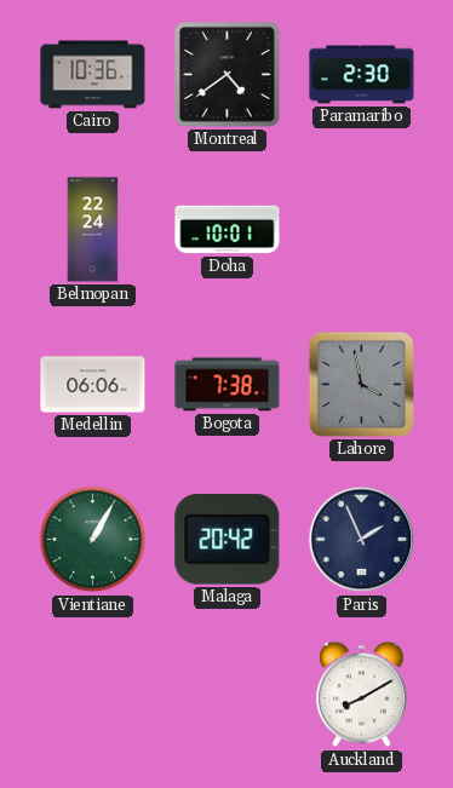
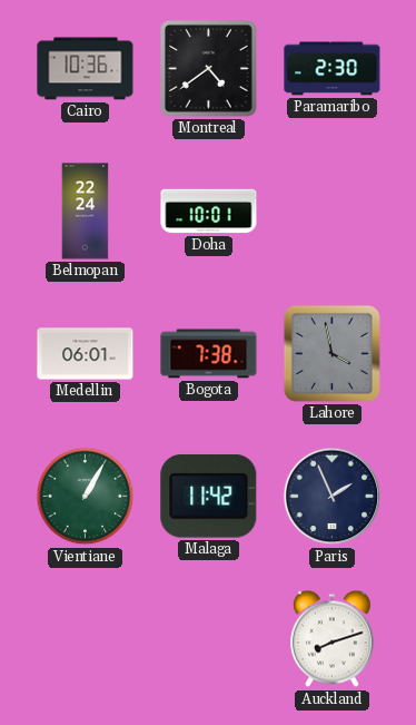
Medellin: 06:06 -> 06:01 (86, 354)
Malaga: 20:42 -> 11:42 (209, 497)
Auckland: 8:10 -> 8:12 (333, 639)
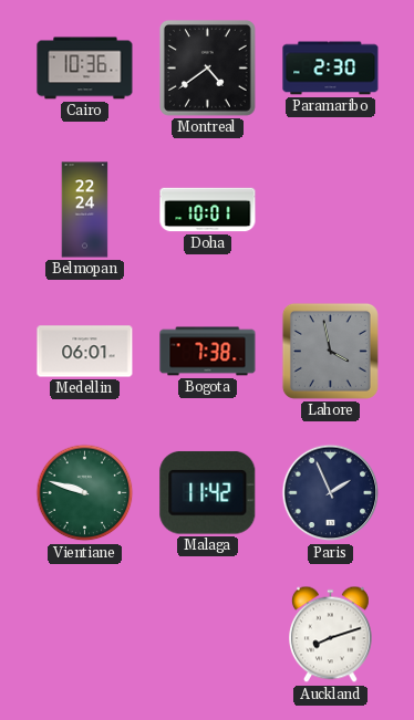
Vientiane: 1:05 -> 9:48 (85, 493)
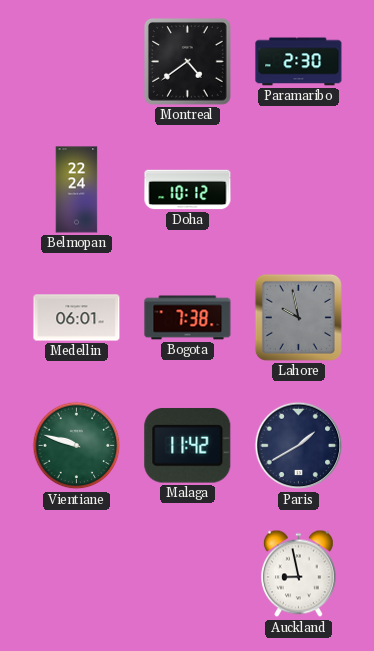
Cairo: 10:36 -> none (85, 69)
Doha: 10:01 -> 10:12 (188, 190)
Lahore: 3:58 -> 9:58 (298, 317)
Paris: 1:56 -> 1:40 (299, 446)
Auckland: 8:12 -> 8:58 (299, 574)
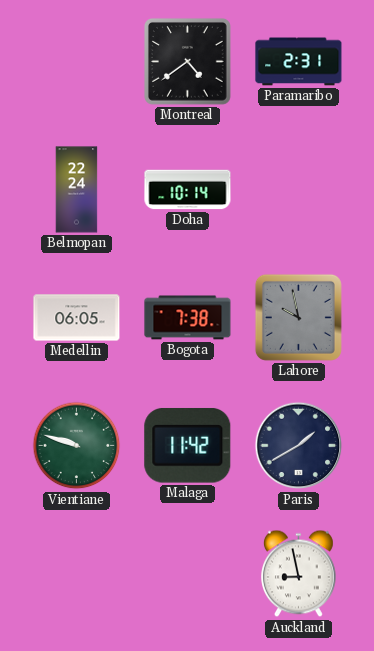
Paramaribo: 2:30 -> 2:31 (299, 62)
Doha: 10:12 -> 10:14 (188, 190)
Medellin: 06:01 -> 06:05 (77, 318)
